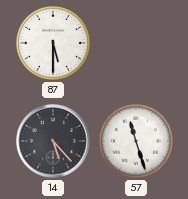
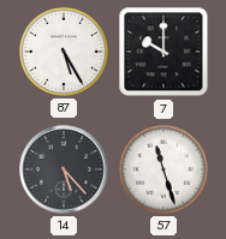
87: 5:30 -> 5:25 (64, 52)
7: none -> 10:00 (163, 52)
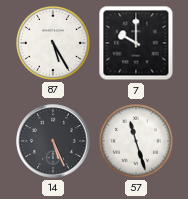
14: 5:23 -> 5:26 (53, 141)
